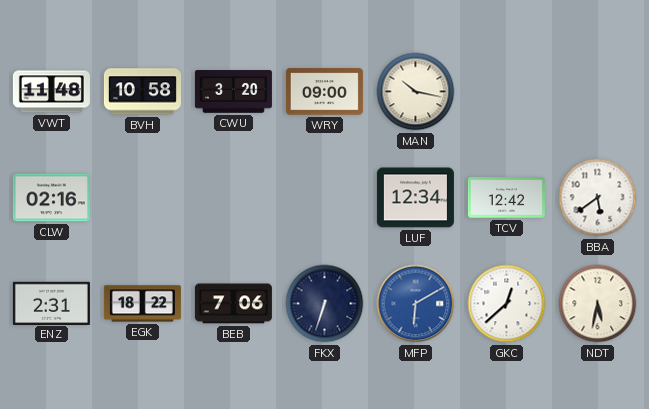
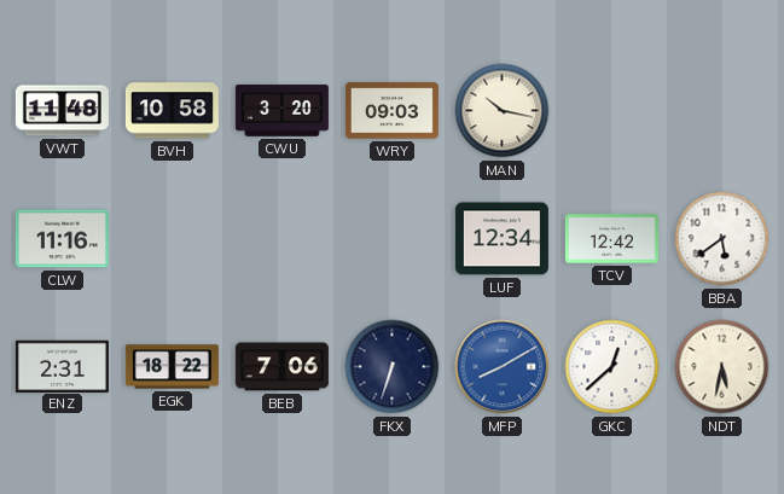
WRY: 09:00 -> 09:03 (391, 111)
CLW: 02:16 -> 11:16 (62, 239)
MFP: 6:10 -> 8:10 (503, 367)
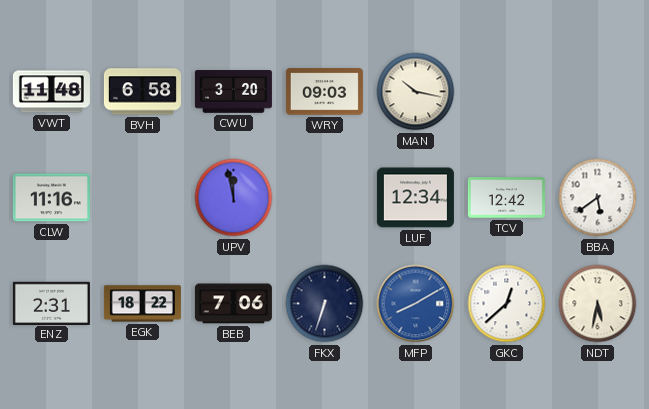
BVH: 10:58 -> 6:58 (142, 92)
UPV: none -> 11:58 (234, 198)
